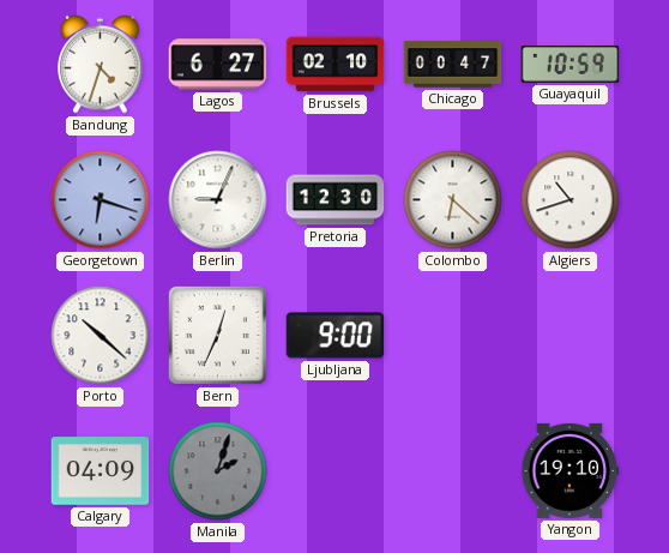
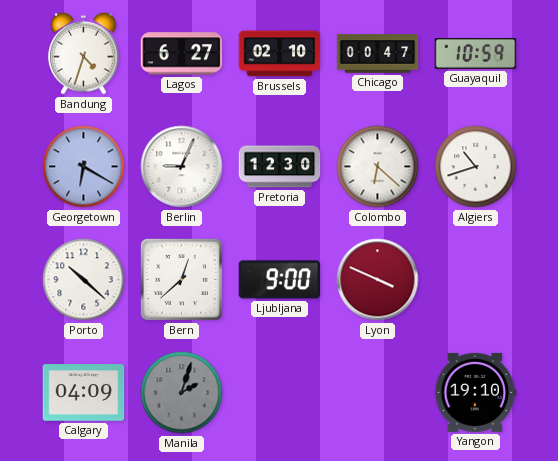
Georgetown: 6:18 -> 6:20 (84, 167)
Bern: 12:34 -> 12:38 (181, 279)
Lyon: none -> 3:49 (378, 280)
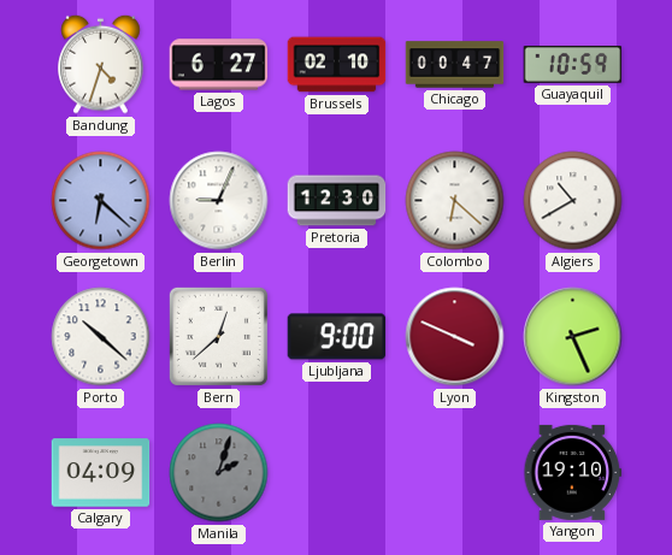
Georgetown: 6:20 -> 6:22 (101, 201)
Algiers: 10:42 -> 10:40 (573, 201)
Kingston: none -> 2:26 (573, 337)
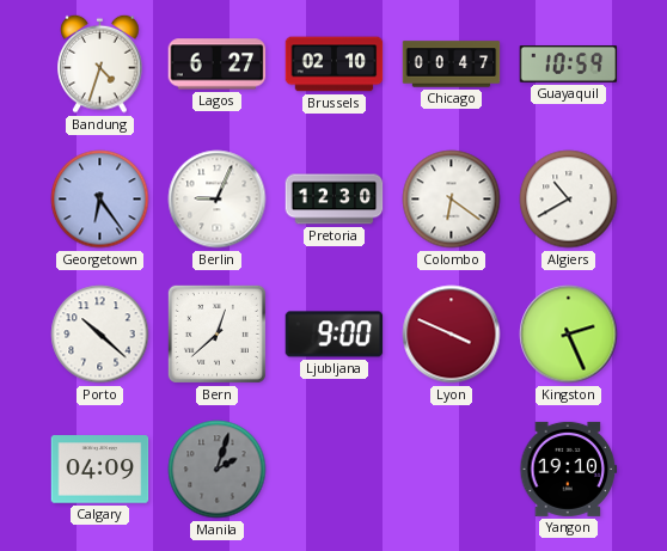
Georgetown: 6:22 -> 6:24 (100, 200)
Colombo: 6:22 -> 6:21 (452, 200)
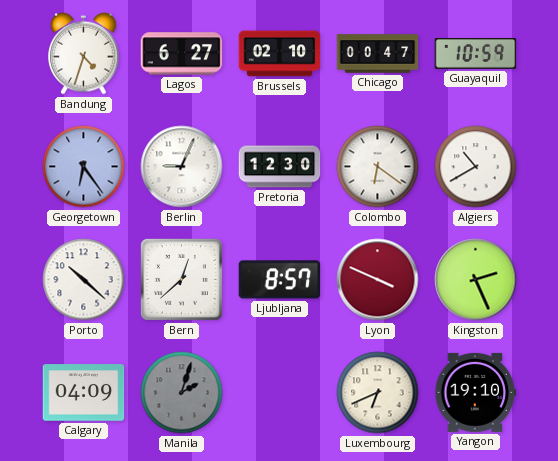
Ljubljana: 9:00 -> 8:57 (280, 280)
Luxembourg: none -> 6:41 (378, 393)
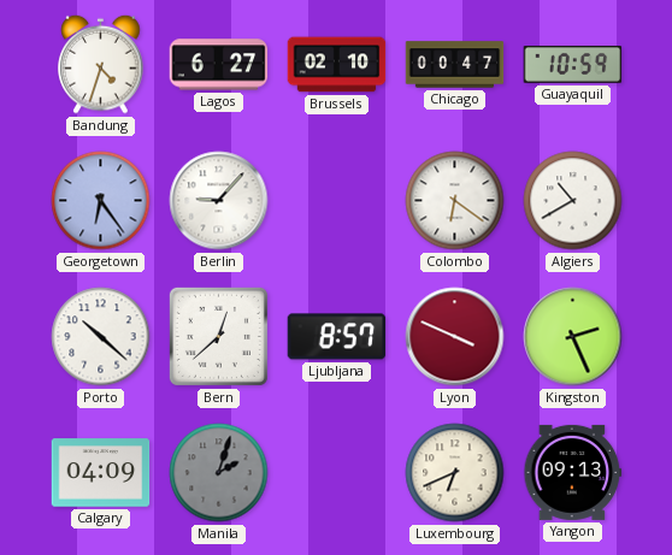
Berlin: 9:04 -> 9:07 (219, 201)
Pretoria: 12:30 -> none (280, 167)
Yangon: 19:10 -> 09:13 (573, 472)
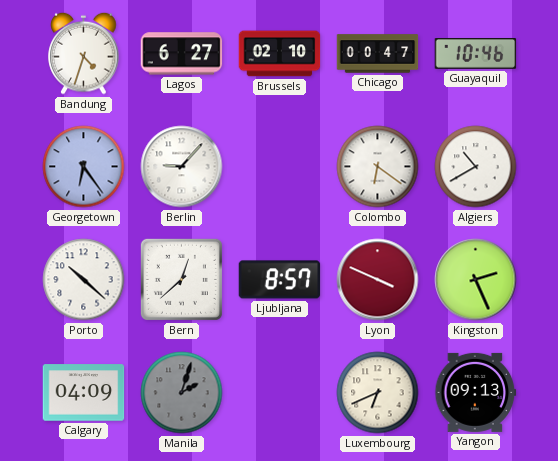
Guayaquil: 10:59 -> 10:46 (476, 54)
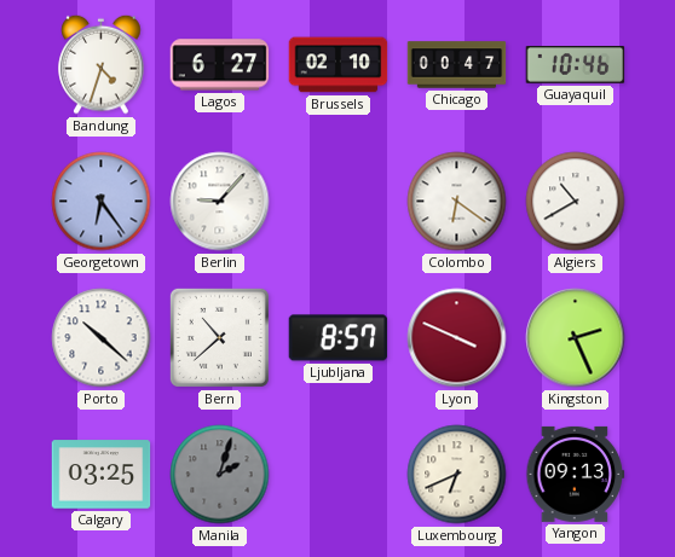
Bern: 12:38 -> 10:38 (219, 337)
Calgary: 04:09 -> 03:25 (102, 475)
